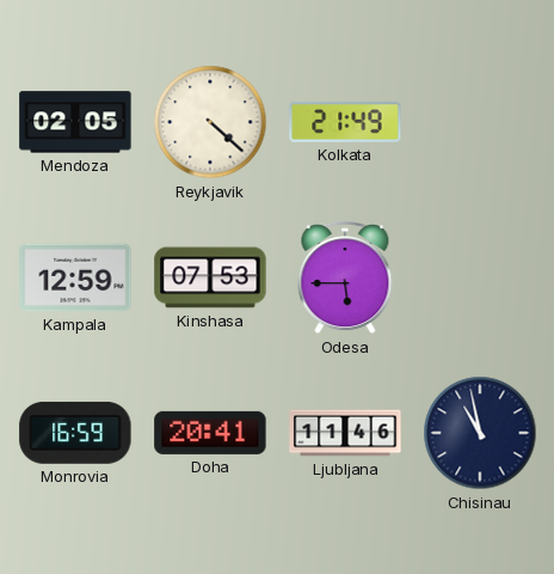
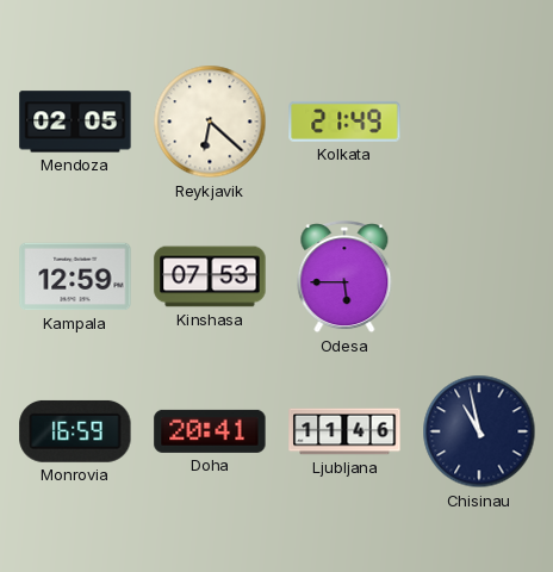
Reykjavik: 4:22 -> 6:22 (210, 122)
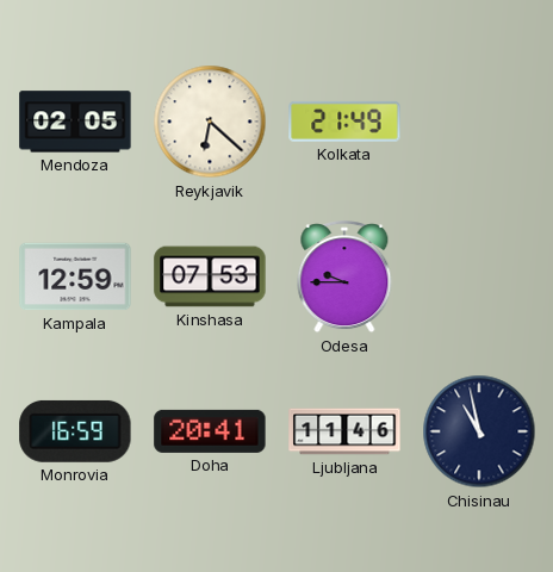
Odesa: 5:45 -> 9:45 (344, 278)
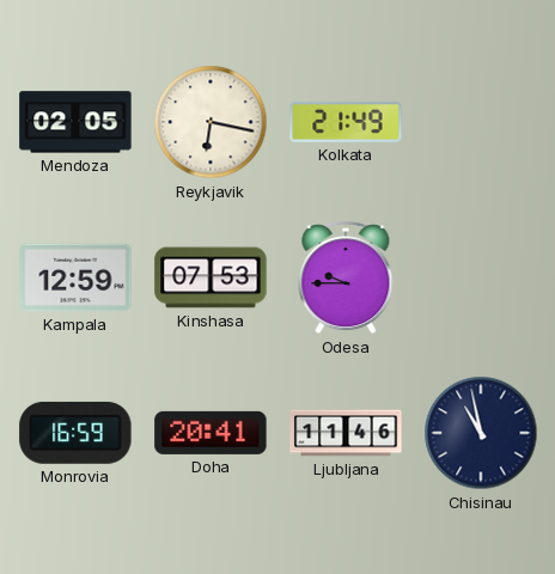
Reykjavik: 6:22 -> 6:17 (211, 122)
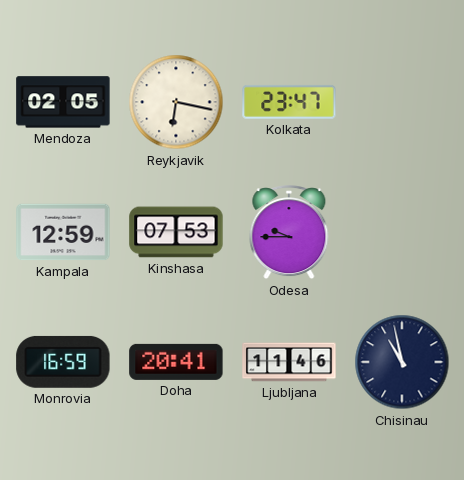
Kolkata: 21:49 -> 23:47 (289, 102)
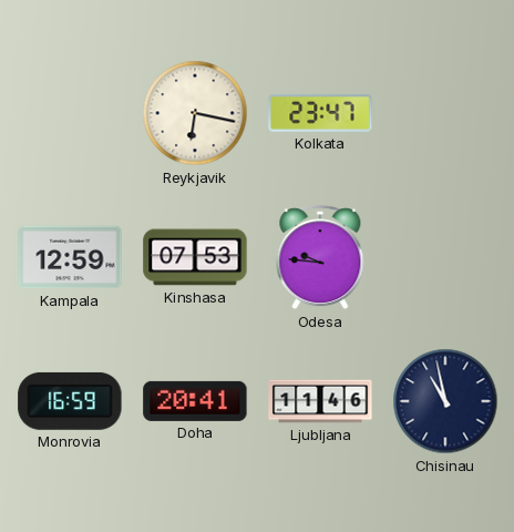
Mendoza: 02:05 -> none (63, 102)
Odesa: 9:45 -> 9:46 (320, 258)
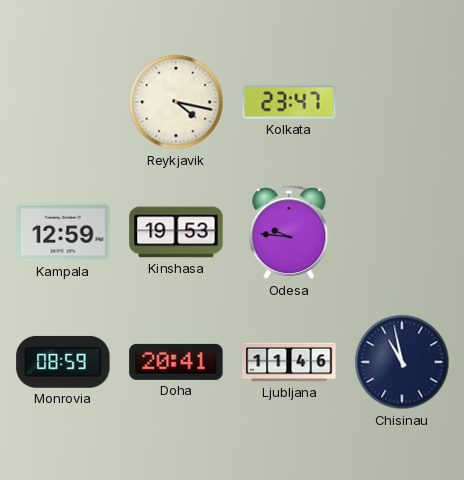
Reykjavik: 6:17 -> 4:17 (176, 102)
Kinshasa: 07:53 -> 19:53 (176, 232)
Monrovia: 16:59 -> 08:59 (63, 362)
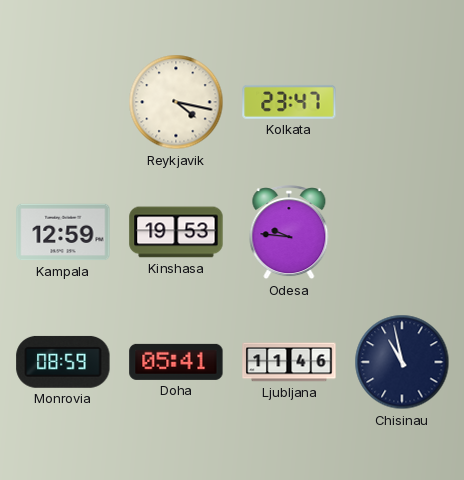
Doha: 20:41 -> 05:41 (176, 362)
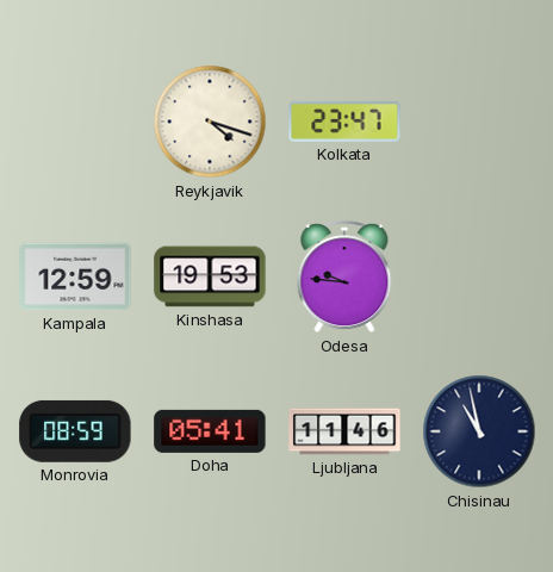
Reykjavik: 4:17 -> 4:18 (210, 122)
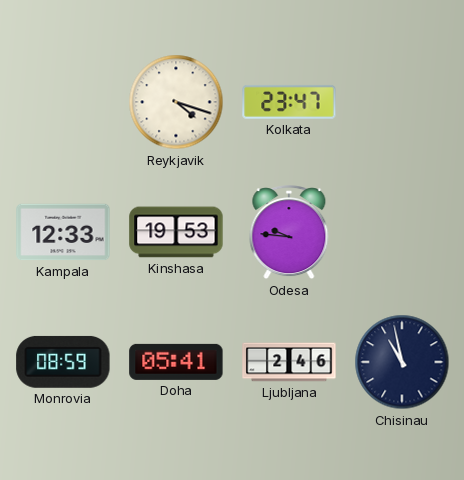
Kampala: 12:59 -> 12:33 (63, 232)
Ljubljana: 11:46 -> 2:46 (289, 362)
